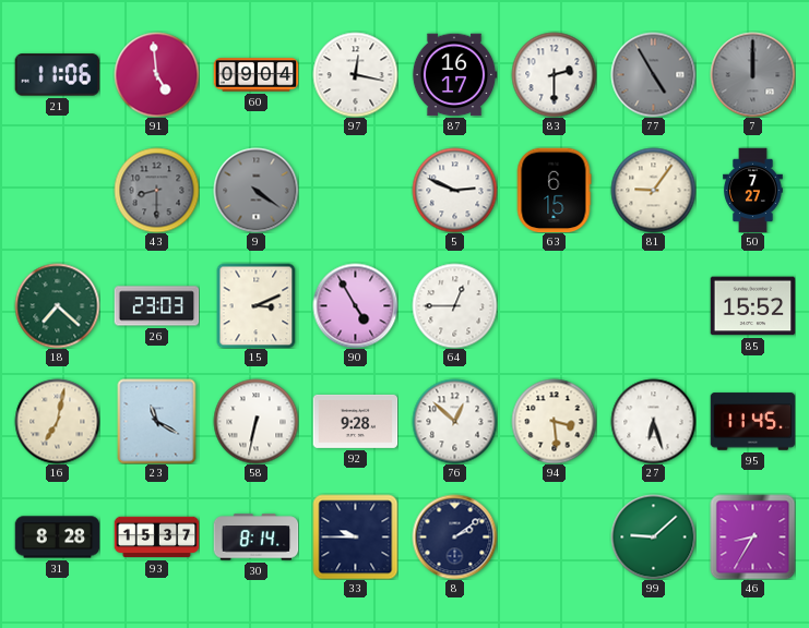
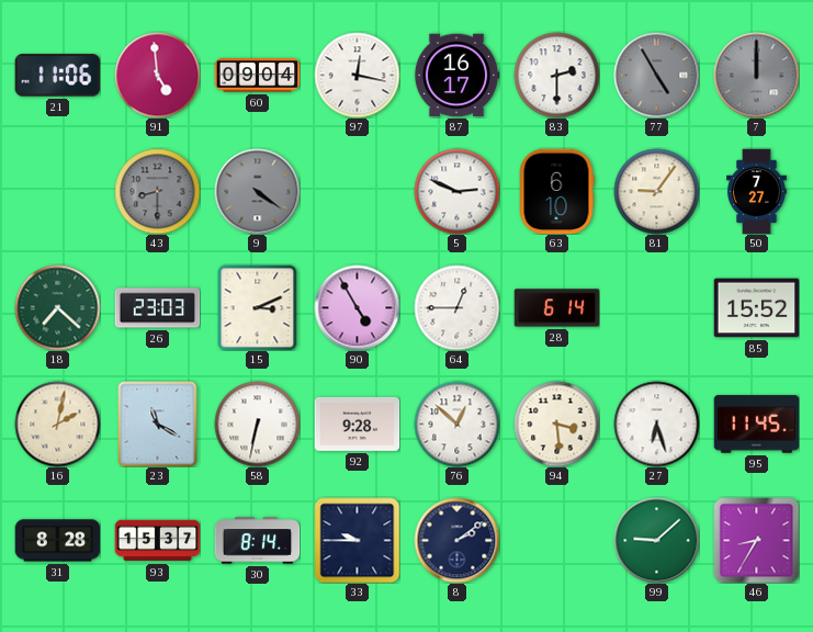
63: 6:15 -> 6:10 (556, 191)
28: none -> 6:14 (556, 308)
16: 7:02 -> 2:02 (57, 424)
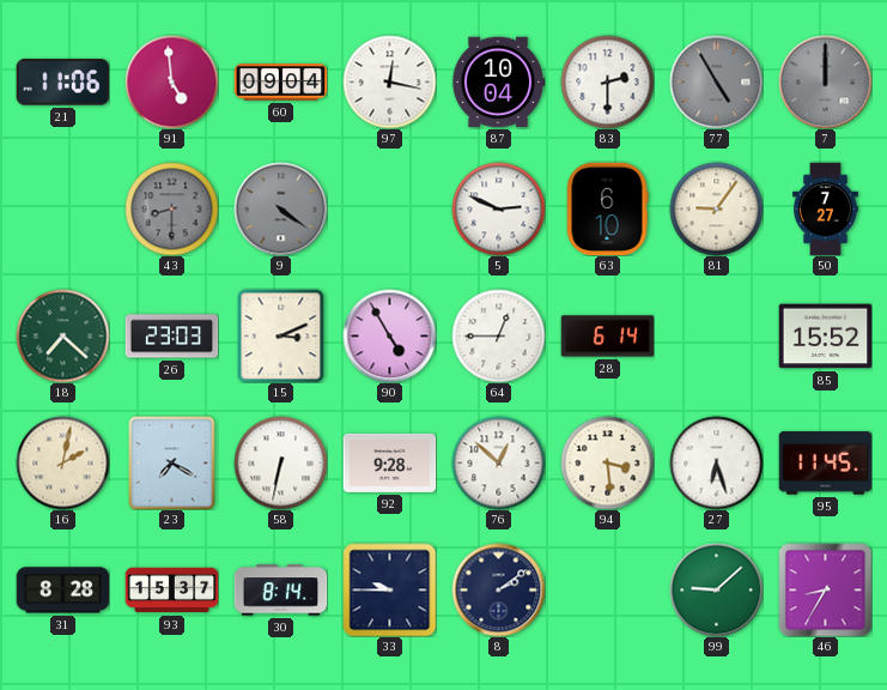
87: 16:17 -> 10:04 (498, 83)
23: 11:20 -> 7:20 (172, 462)
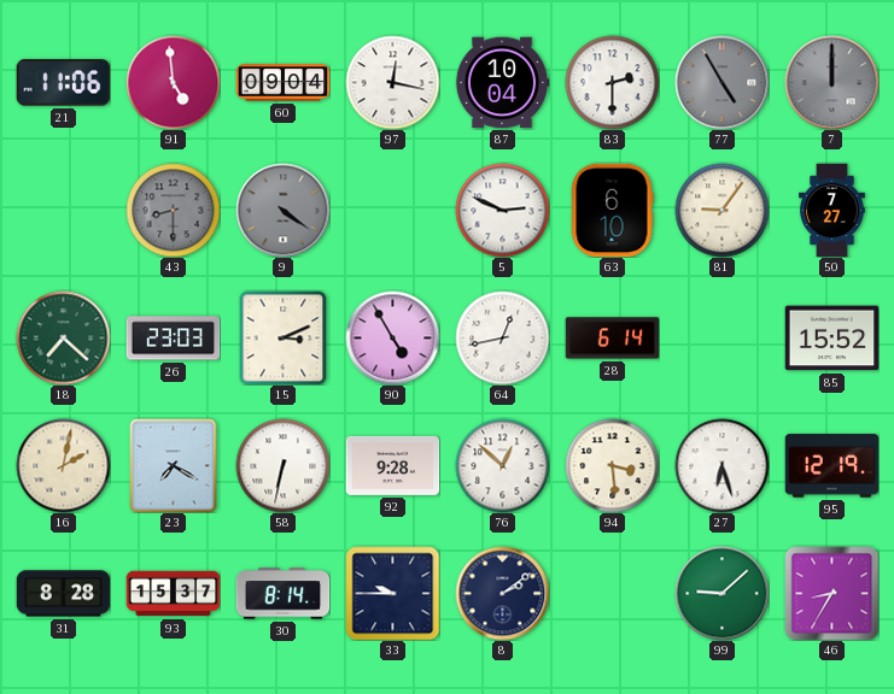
64: 12:45 -> 12:43 (502, 337)
95: 11:45 -> 12:19 (831, 466)
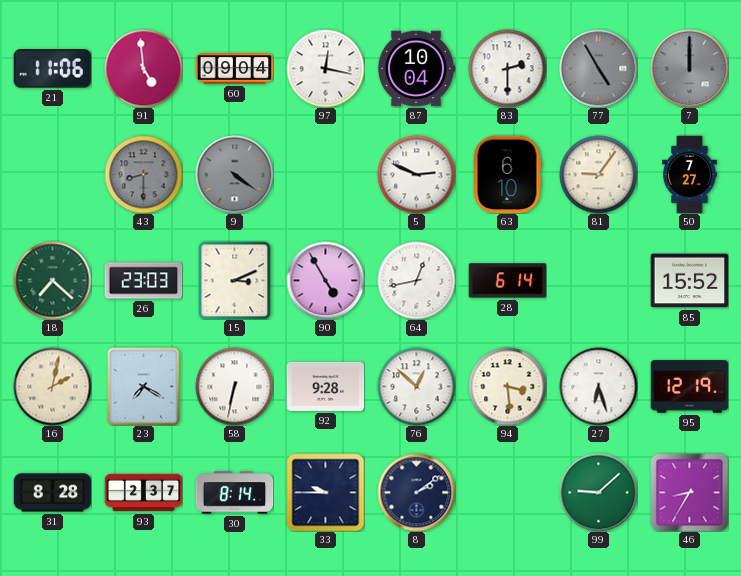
93: 15:37 -> 2:37 (143, 493)
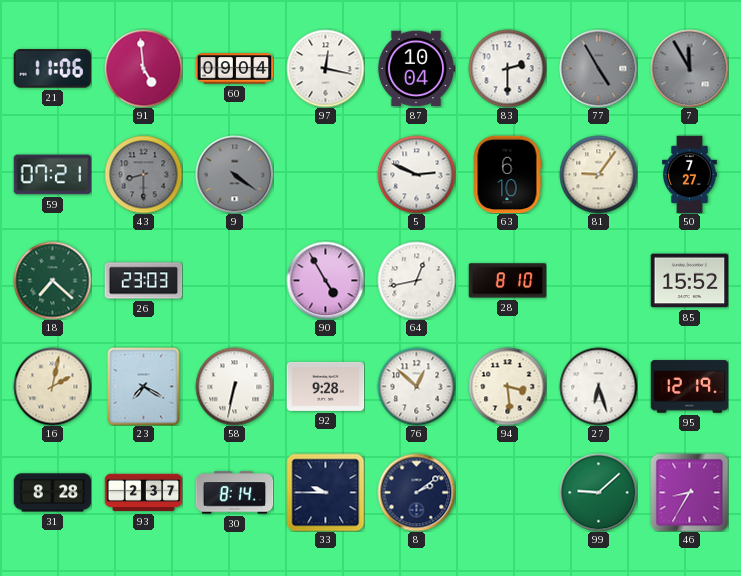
7: 12:00 -> 11:55 (689, 68)
59: none -> 07:21 (52, 175)
15: 3:11 -> none (235, 280)
28: 6:14 -> 8:10 (507, 281)
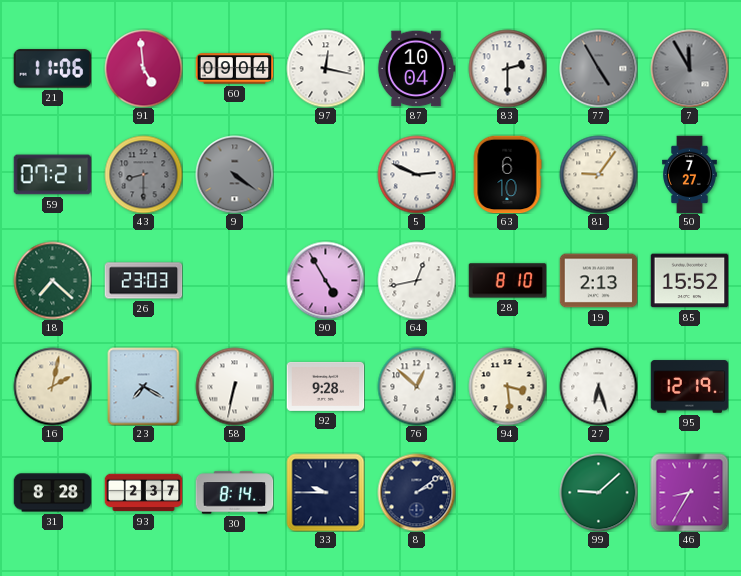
19: none -> 2:13 (598, 281)
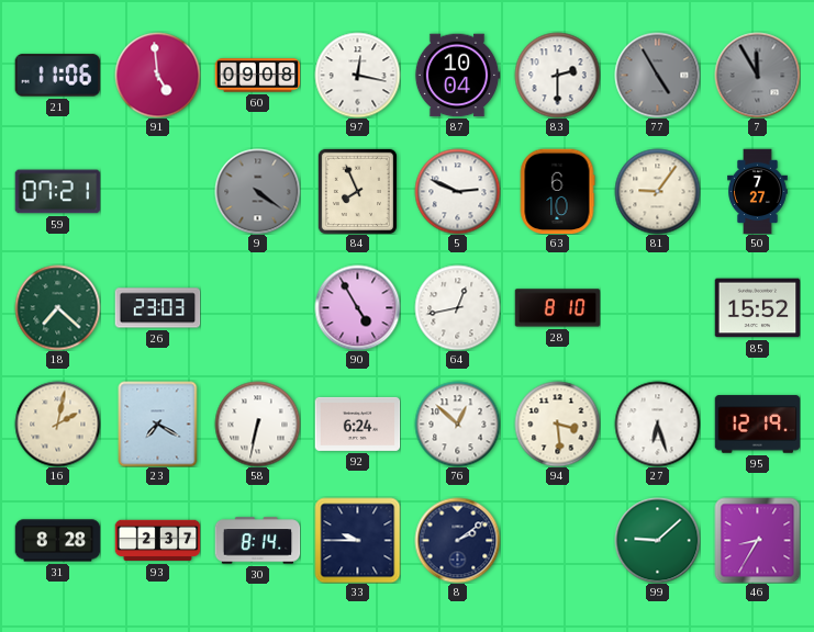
60: 09:04 -> 09:08 (257, 76)
43: 8:30 -> none (143, 174)
84: none -> 7:56 (357, 191)
19: 2:13 -> none (598, 281)
92: 9:28 -> 6:24 (357, 424)
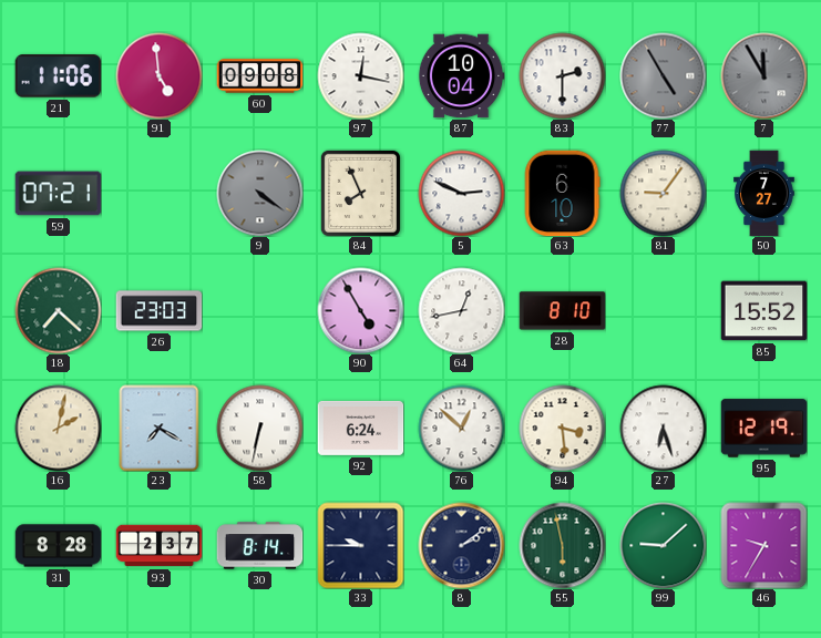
55: none -> 5:58 (562, 545)
46: 8:35 -> 9:35 (763, 545)
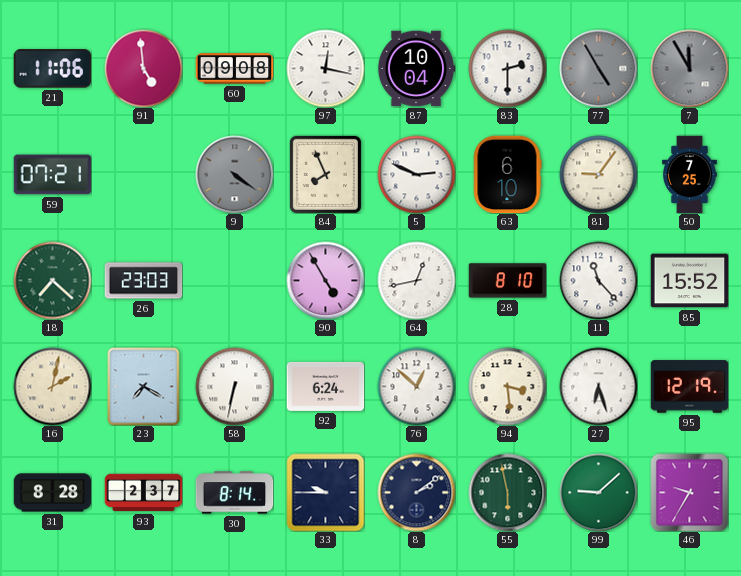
50: 7:27 -> 7:25 (690, 174)
11: none -> 11:23 (598, 280)
